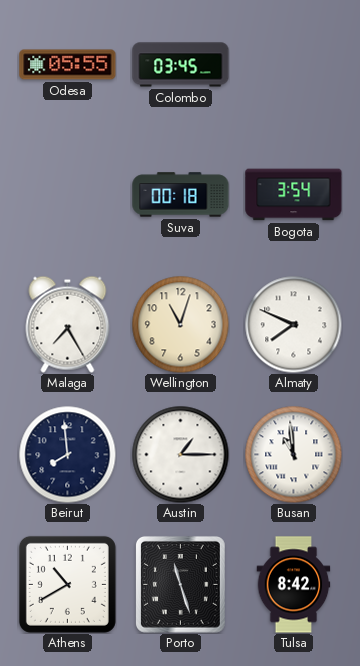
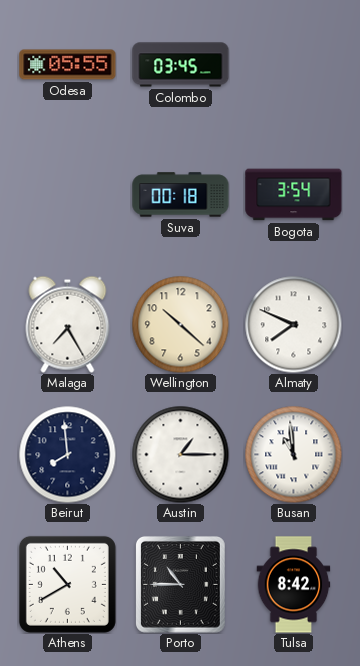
Wellington: 11:03 -> 10:22 (180, 324)
Porto: 11:27 -> 10:45 (180, 584)
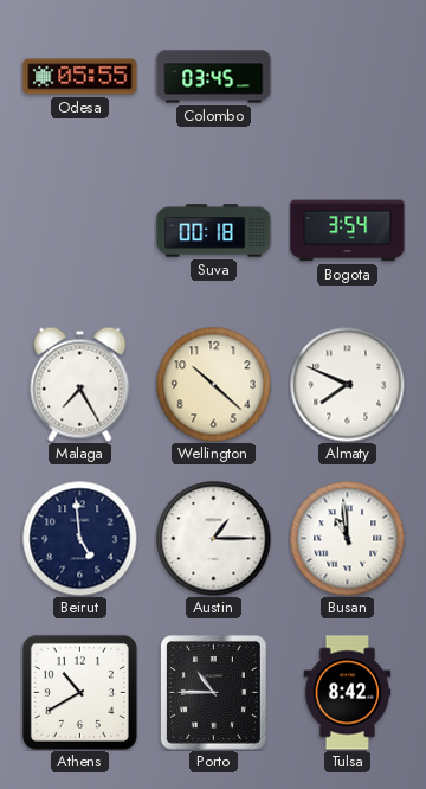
Beirut: 7:59 -> 4:59 (79, 538)
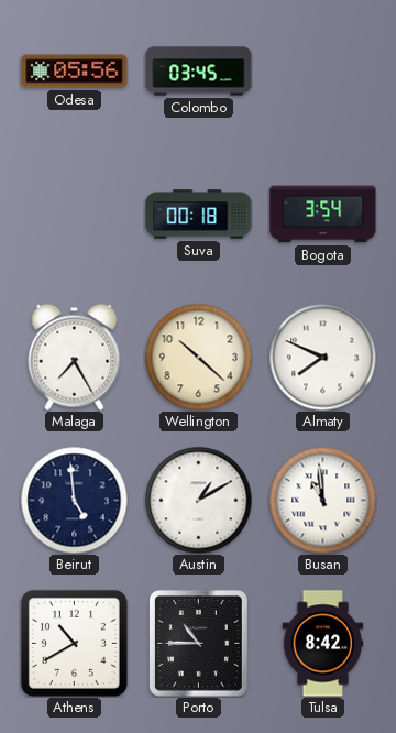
Odesa: 05:55 -> 05:56 (75, 72)
Austin: 1:15 -> 1:10 (198, 500)
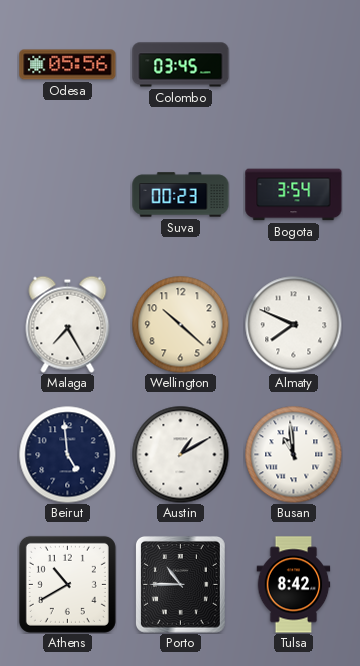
Suva: 00:18 -> 00:23 (181, 195)
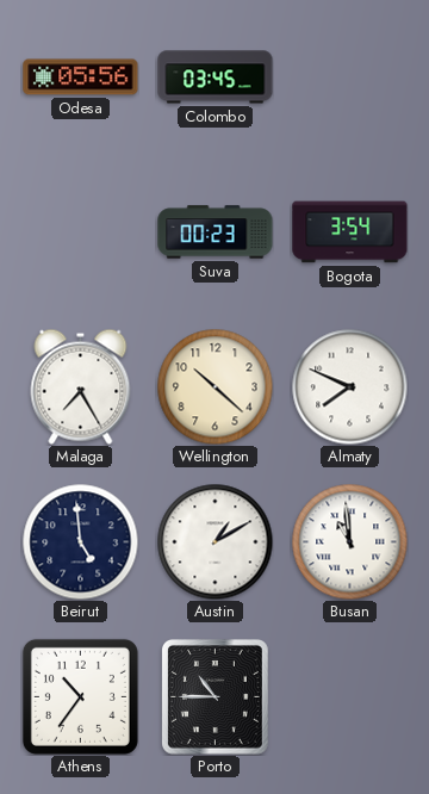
Athens: 10:40 -> 10:36 (80, 696)
Tulsa: 8:42 -> none (294, 585)
